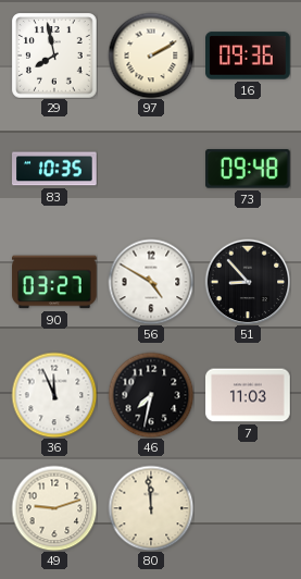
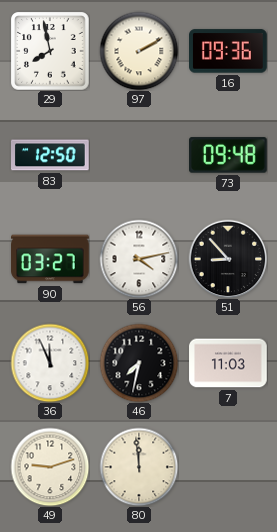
83: 10:35 -> 12:50 (51, 155)
56: 4:50 -> 4:13 (139, 259)
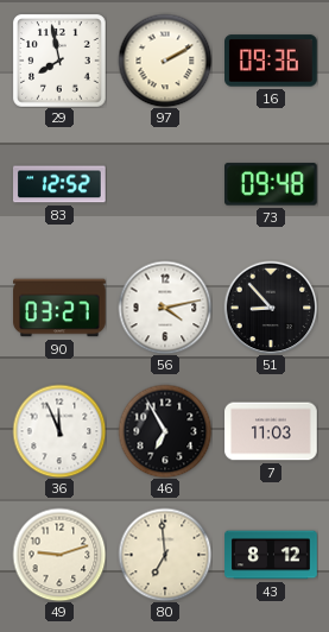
83: 12:50 -> 12:52 (61, 184)
46: 7:32 -> 6:55 (165, 431)
80: 11:59 -> 6:59 (165, 555)
43: none -> 8:12 (271, 555)
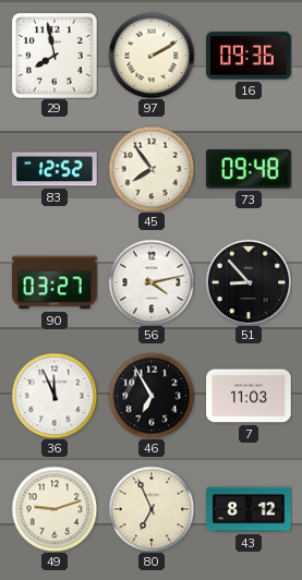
45: none -> 7:54 (152, 169)
80: 6:59 -> 6:56 (152, 509)
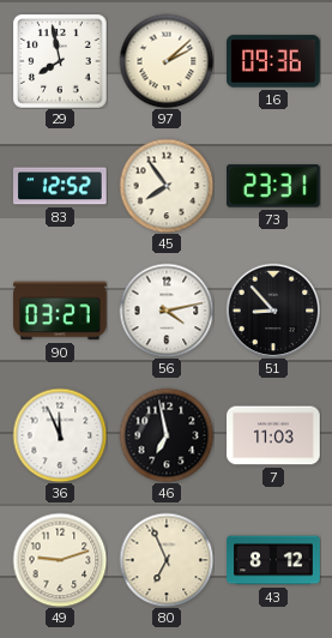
97: 2:10 -> 2:08 (167, 61)
73: 09:48 -> 23:31 (274, 186)
46: 6:55 -> 6:58 (167, 435)
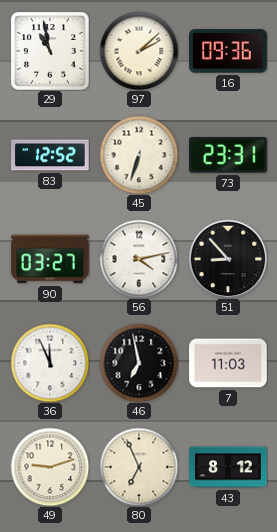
29: 7:58 -> 10:58 (50, 51)
45: 7:54 -> 6:33 (139, 155)
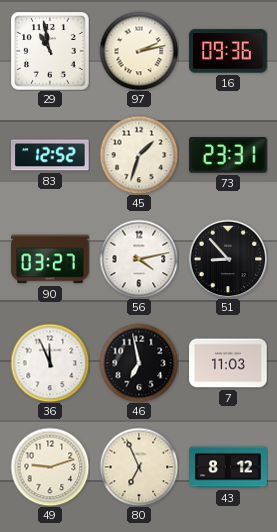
97: 2:08 -> 2:13 (139, 51)
45: 6:33 -> 1:33 (139, 155)
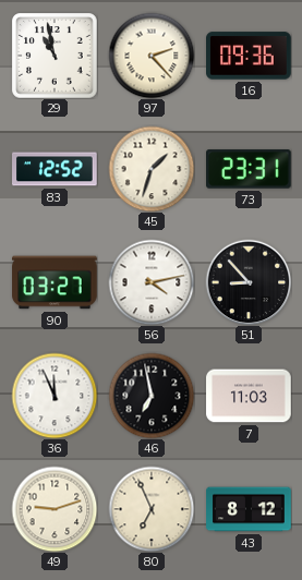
97: 2:13 -> 2:23 (152, 56)
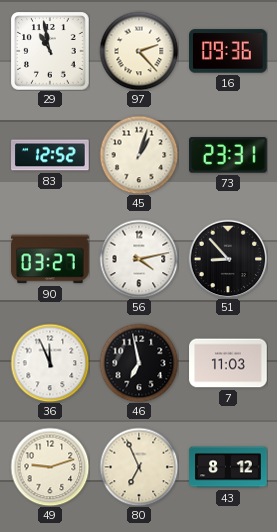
45: 1:33 -> 1:03 (139, 155)
